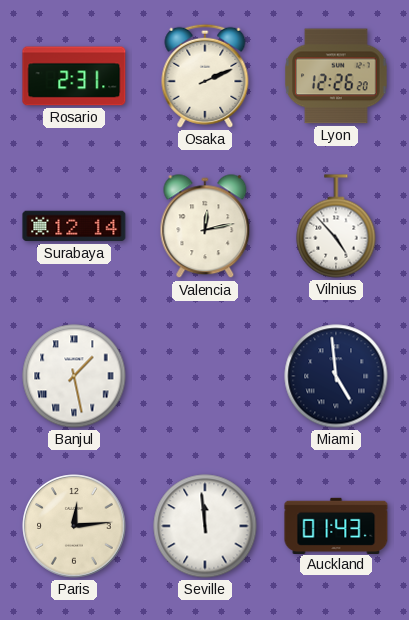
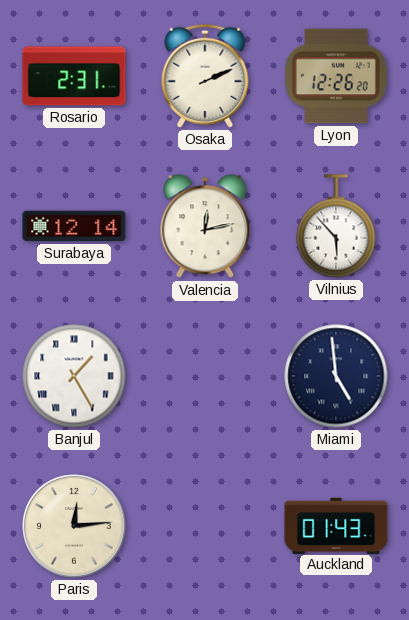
Vilnius: 4:53 -> 5:53 (336, 226)
Banjul: 1:28 -> 1:25 (74, 376)
Seville: 11:59 -> none (205, 526)
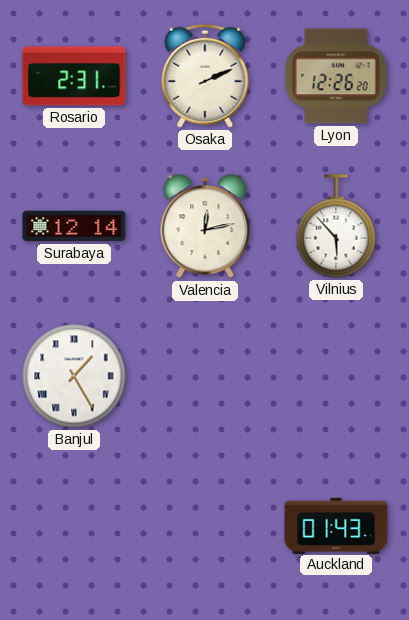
Miami: 4:59 -> none (336, 376)
Paris: 12:14 -> none (74, 526)
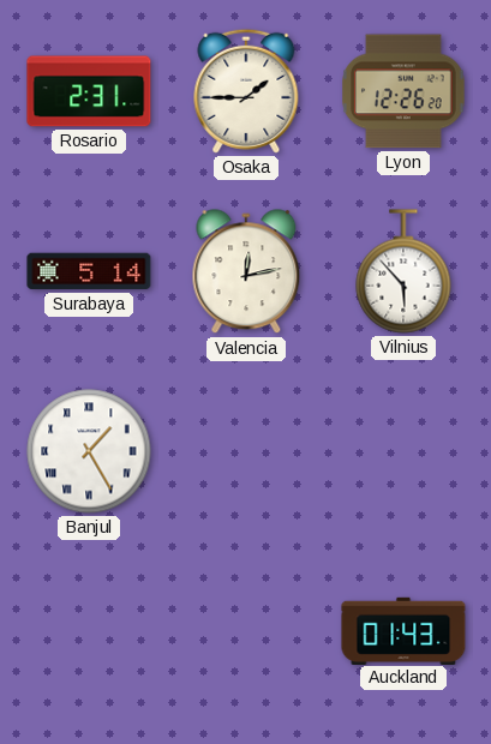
Osaka: 2:11 -> 1:45 (246, 91)
Surabaya: 12:14 -> 5:14 (89, 271)
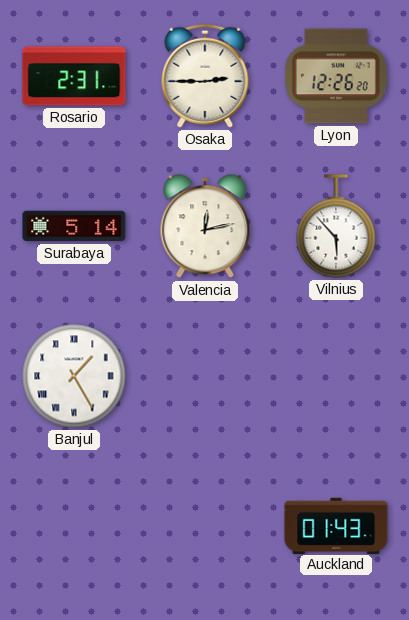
Osaka: 1:45 -> 2:45 (205, 76)
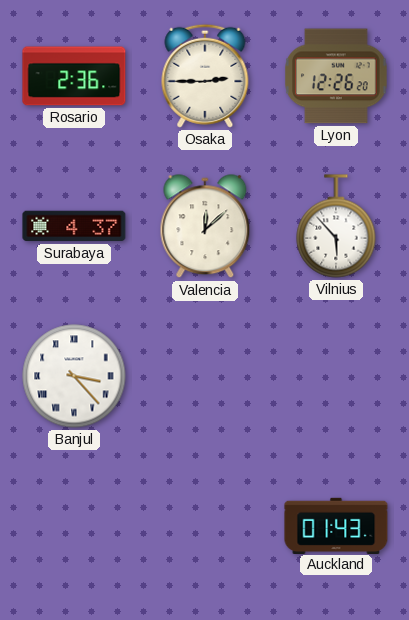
Rosario: 2:31 -> 2:36 (74, 76)
Surabaya: 5:14 -> 4:37 (74, 226)
Valencia: 12:13 -> 12:08 (205, 227)
Banjul: 1:25 -> 3:23 (74, 376)
